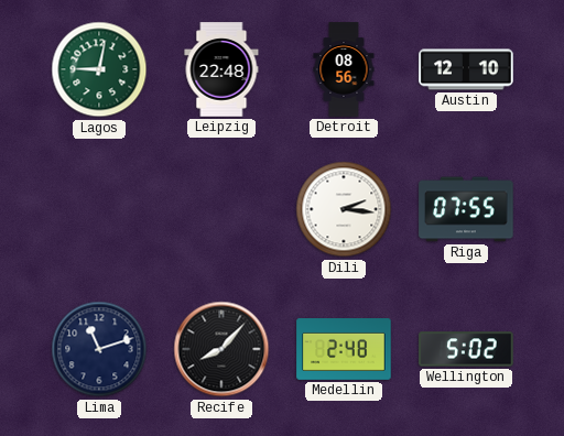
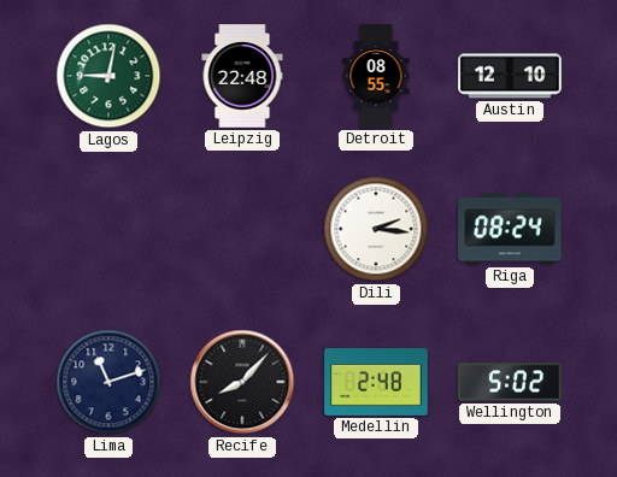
Detroit: 08:56 -> 08:55 (376, 76)
Riga: 07:55 -> 08:24 (510, 229)
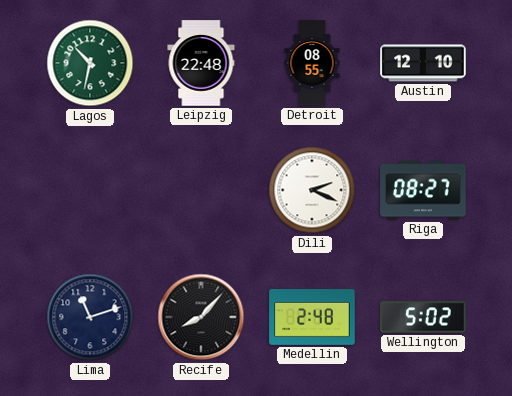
Lagos: 9:02 -> 10:32 (90, 63)
Dili: 2:16 -> 2:19 (312, 190)
Riga: 08:24 -> 08:27 (423, 190)
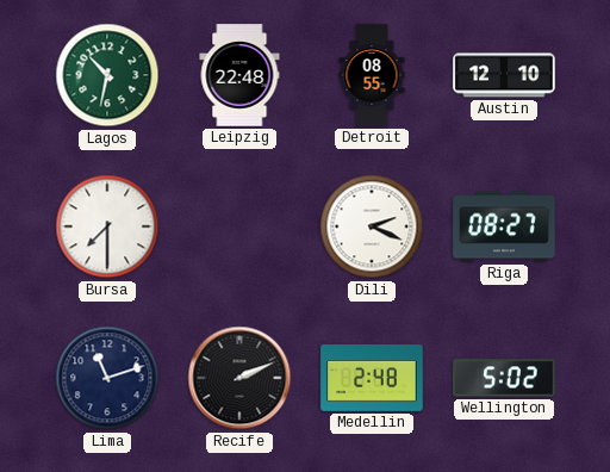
Bursa: none -> 7:30 (107, 226)
Recife: 8:07 -> 2:11 (239, 378)
